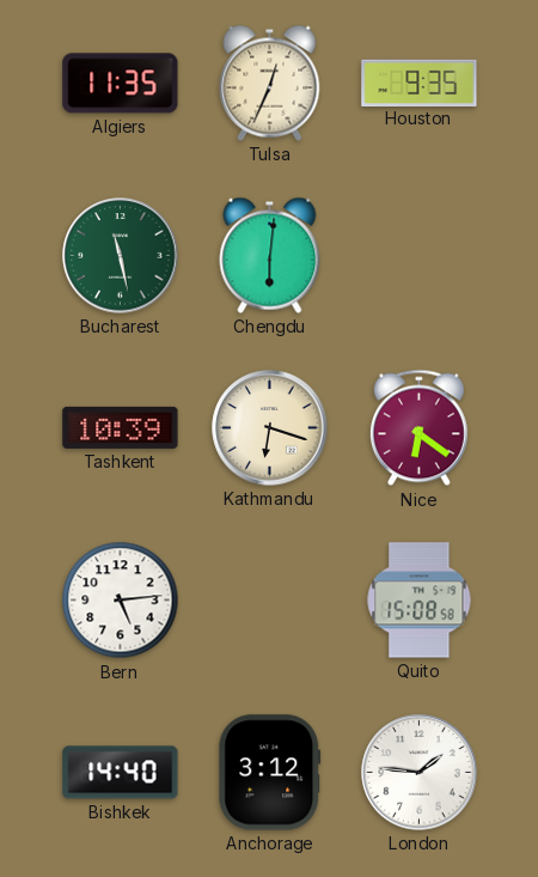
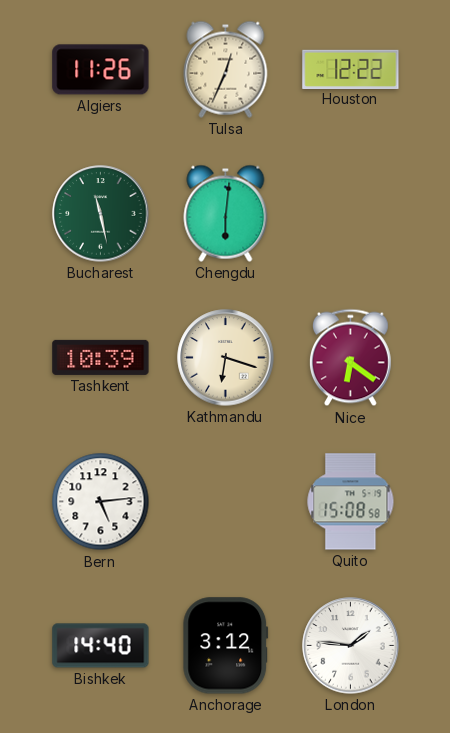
Algiers: 11:35 -> 11:26 (101, 70)
Houston: 9:35 -> 12:22 (351, 69)
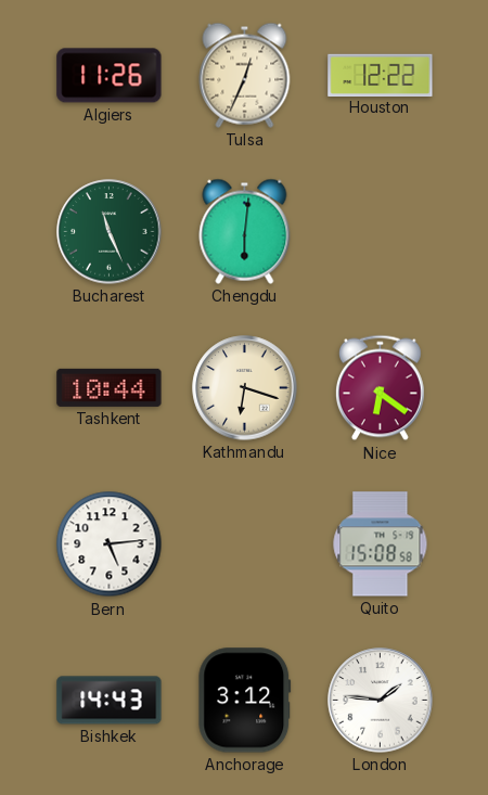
Bucharest: 11:28 -> 11:26 (110, 232)
Tashkent: 10:39 -> 10:44 (110, 387)
Bishkek: 14:40 -> 14:43 (110, 701)
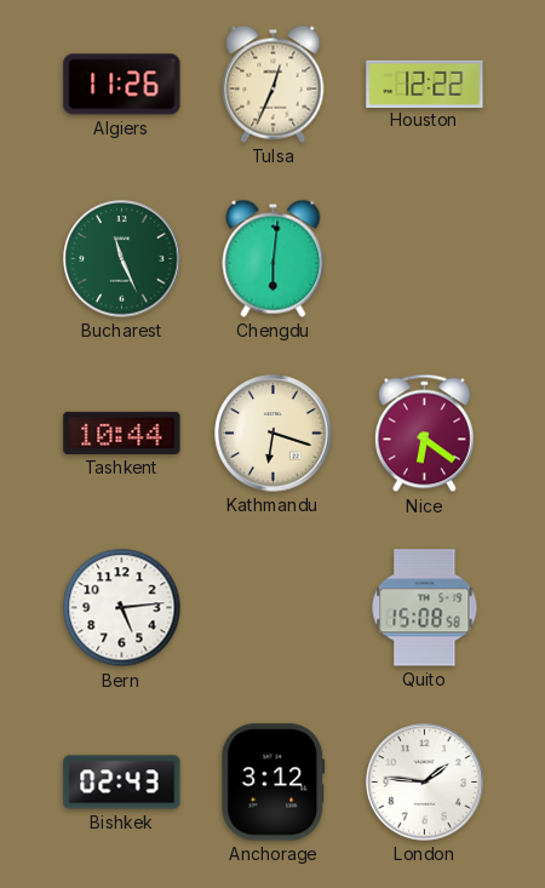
Bishkek: 14:43 -> 02:43 (122, 783)
